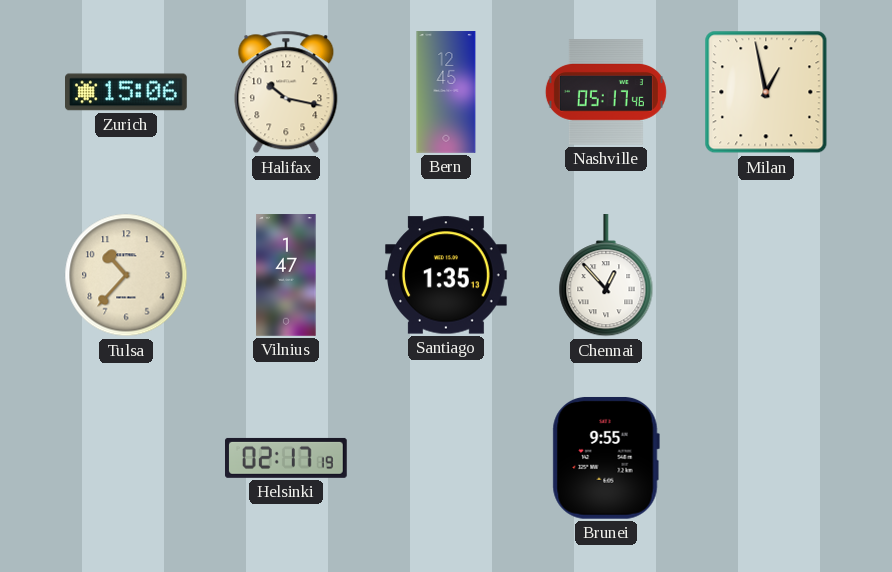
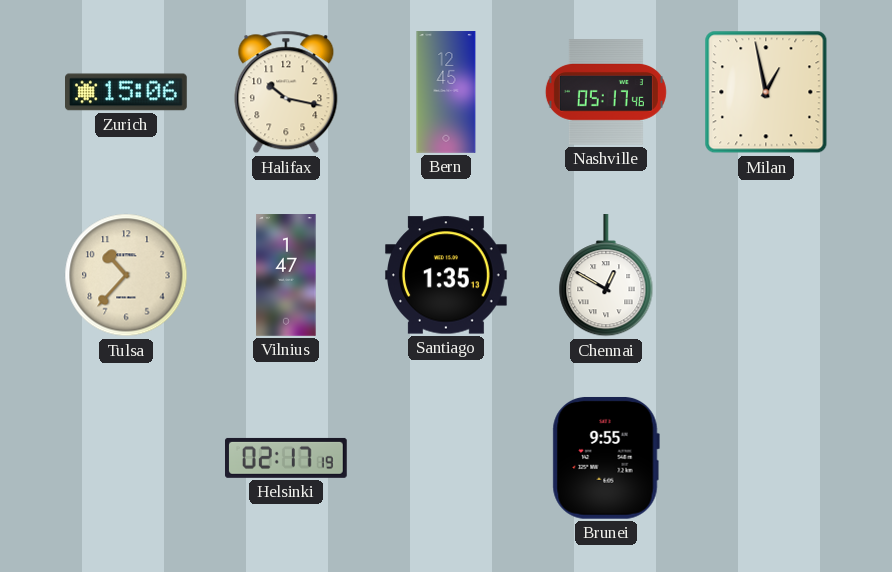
Chennai: 12:53 -> 12:50 (606, 276)
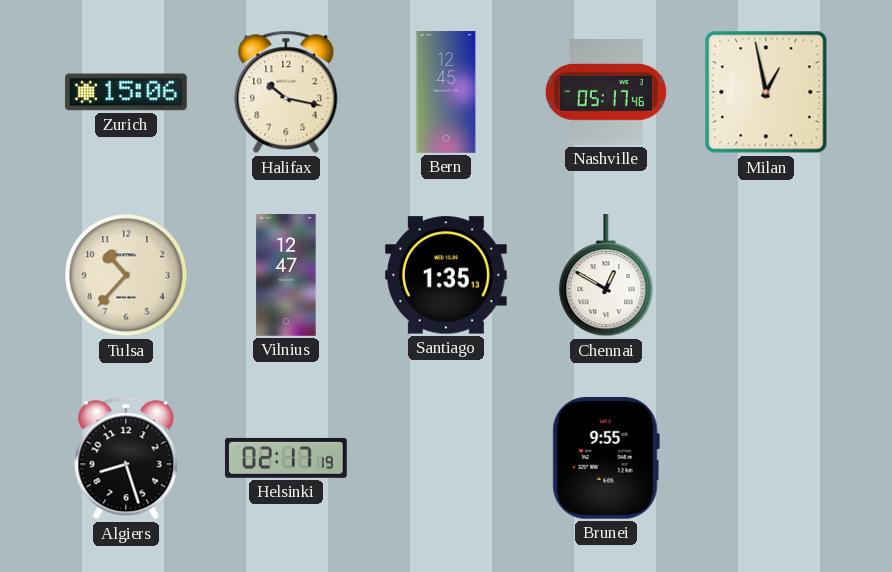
Vilnius: 1:47 -> 12:47 (286, 275)
Algiers: none -> 8:27 (126, 458)
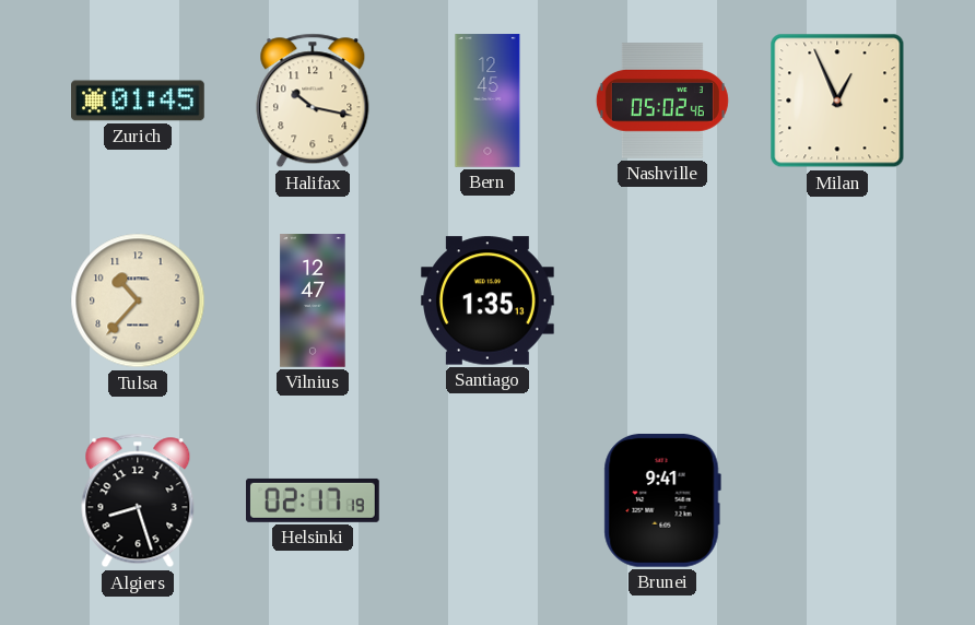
Zurich: 15:06 -> 01:45 (139, 101)
Nashville: 05:17 -> 05:02 (662, 101)
Milan: 12:58 -> 12:56 (837, 101)
Chennai: 12:50 -> none (606, 276)
Brunei: 9:55 -> 9:41 (662, 500)
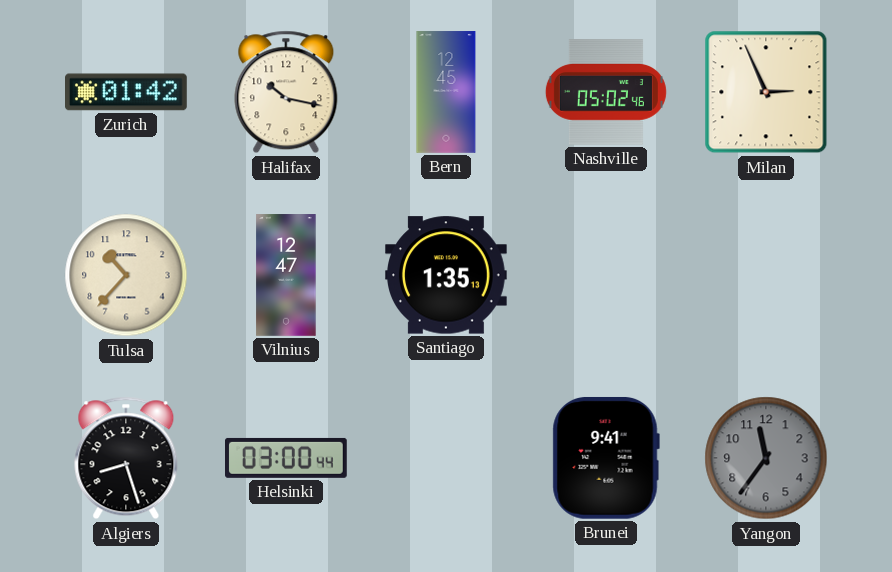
Zurich: 01:45 -> 01:42 (127, 92)
Milan: 12:56 -> 2:56 (766, 92)
Helsinki: 02:17 -> 03:00 (287, 458)
Yangon: none -> 11:36 (766, 458)
